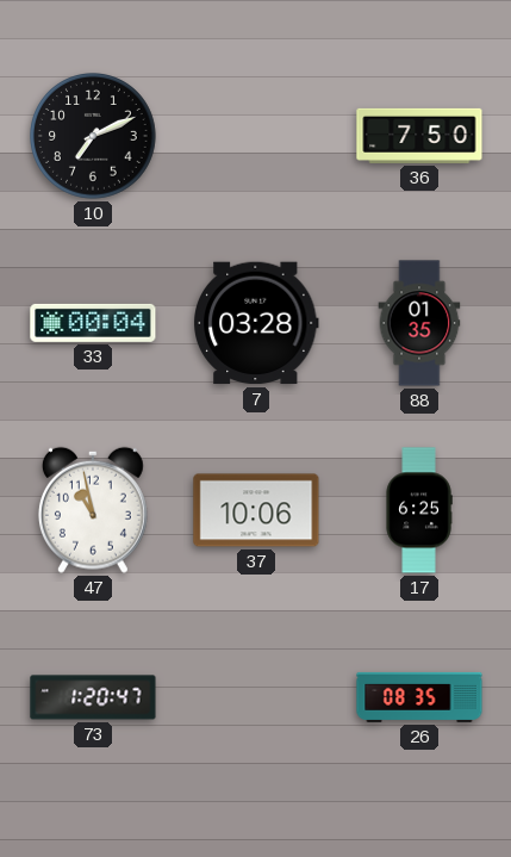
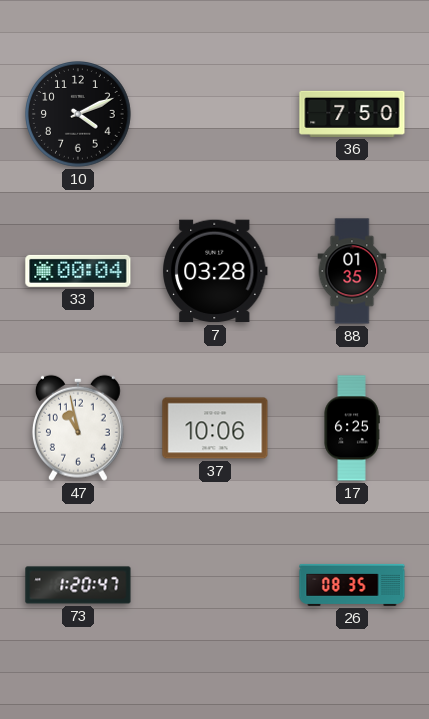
10: 7:11 -> 4:11 (78, 114)
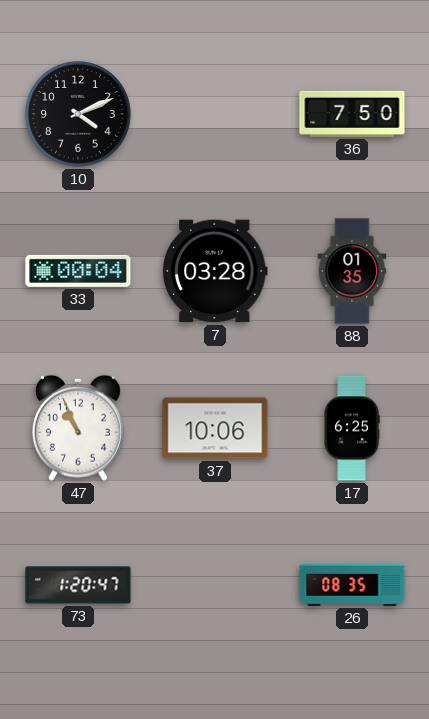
47: 10:58 -> 10:56 (78, 428)
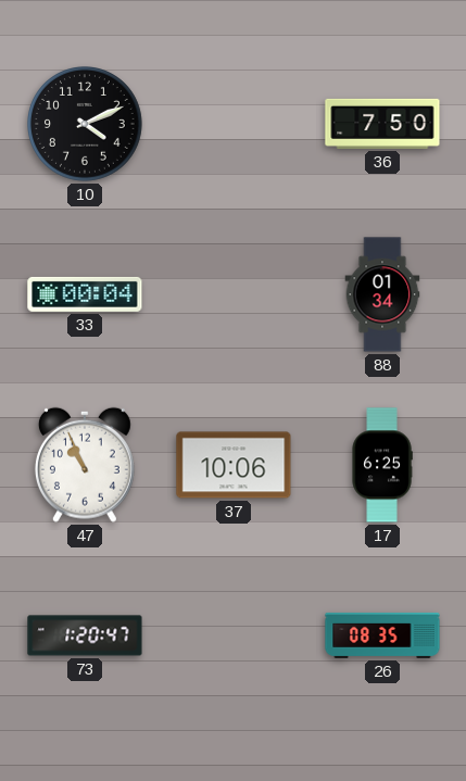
7: 03:28 -> none (215, 271)
88: 01:35 -> 01:34 (382, 294)
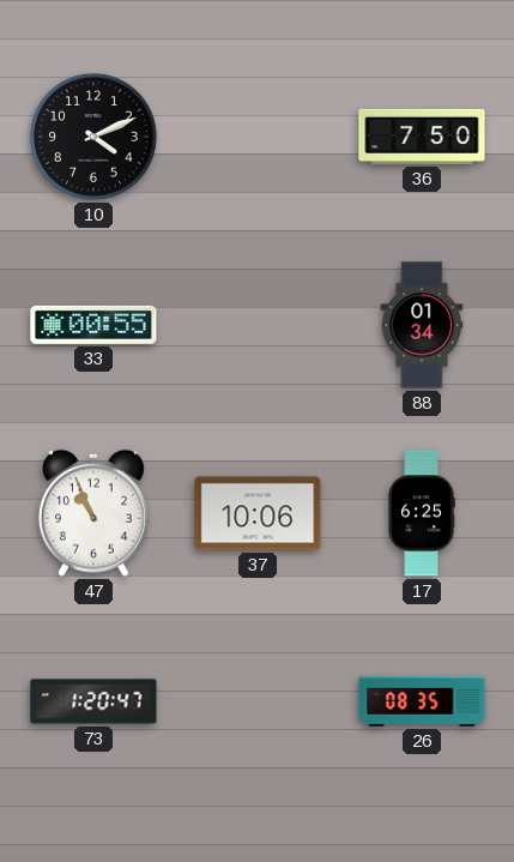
33: 00:04 -> 00:55 (93, 325)
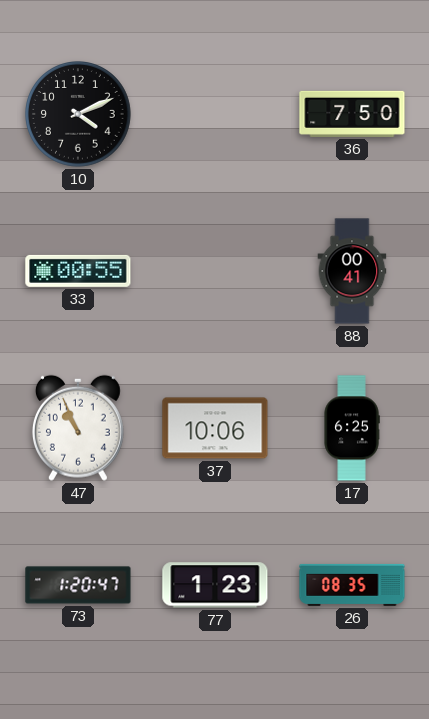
88: 01:34 -> 00:41 (352, 271)
77: none -> 1:23 (215, 585)
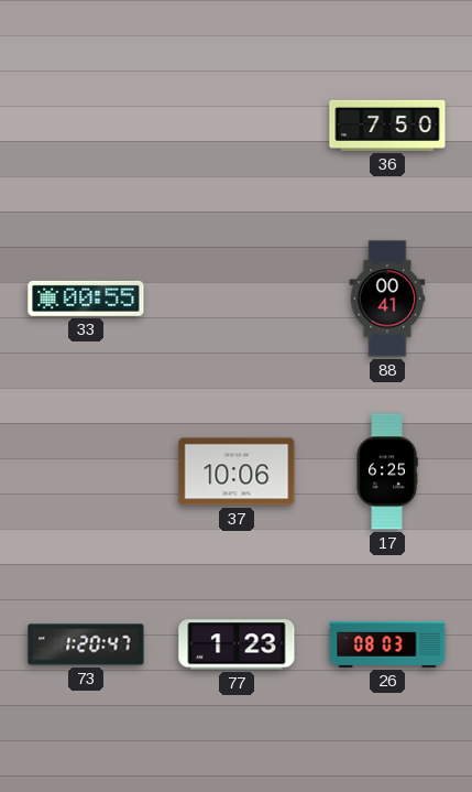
10: 4:11 -> none (78, 114)
47: 10:56 -> none (78, 428)
26: 08:35 -> 08:03 (387, 644)
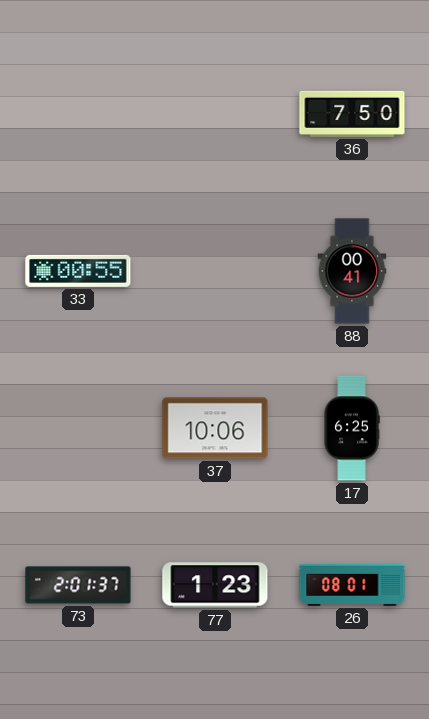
73: 1:20 -> 2:01 (78, 585)
26: 08:03 -> 08:01 (352, 585)
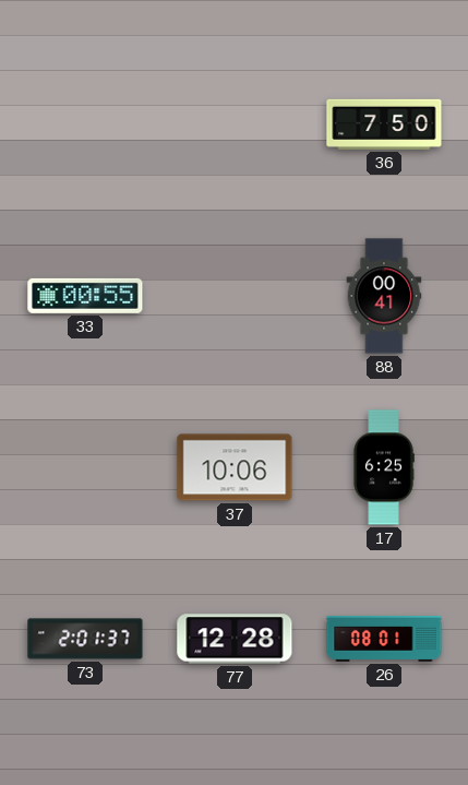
77: 1:23 -> 12:28 (235, 639)
